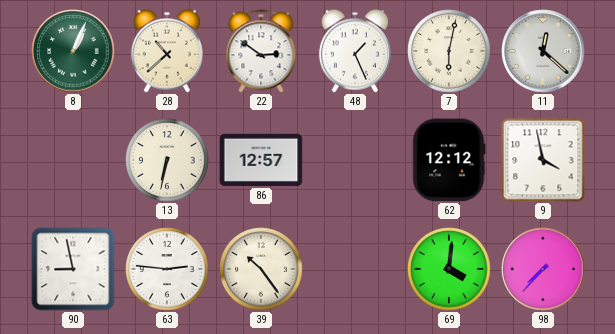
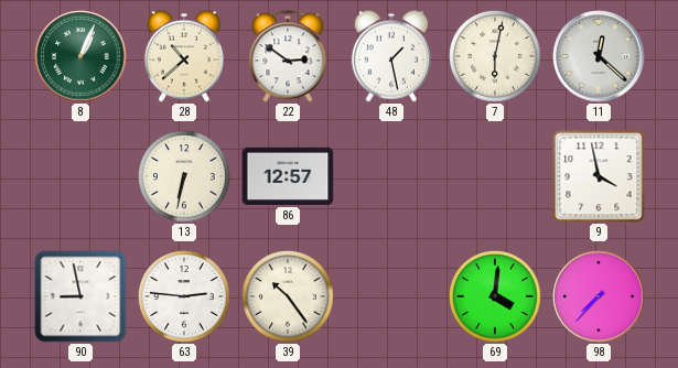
48: 1:26 -> 1:28 (391, 56)
62: 12:12 -> none (449, 160)
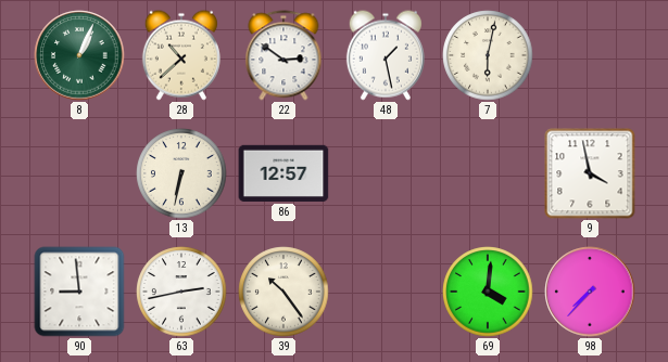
11: 12:22 -> none (599, 56)
90: 8:58 -> 8:59 (79, 292)
63: 2:46 -> 2:43 (181, 292)
